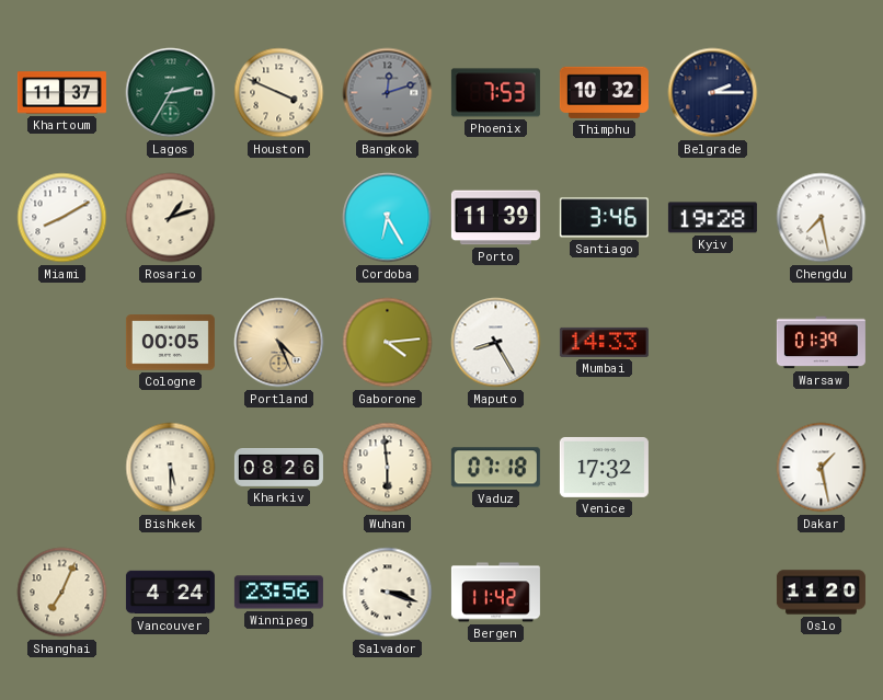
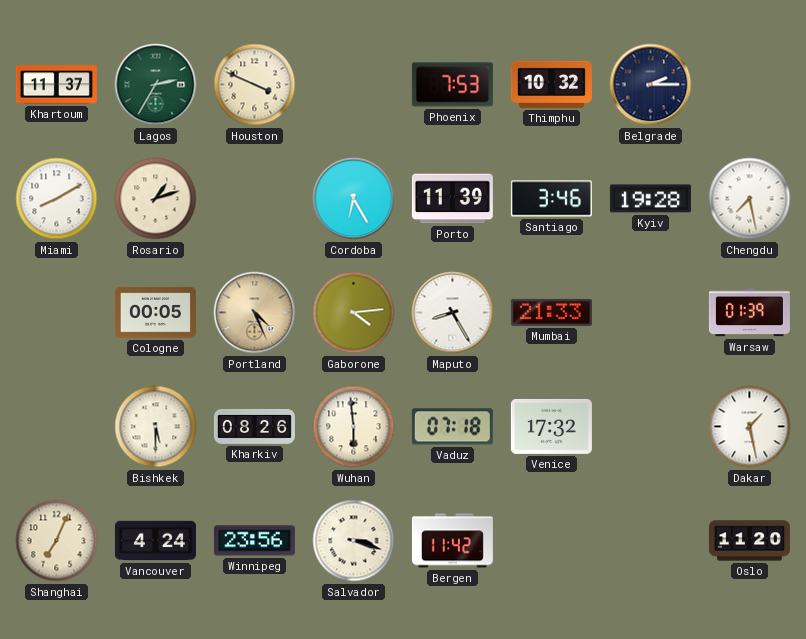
Bangkok: 12:12 -> none (388, 93)
Mumbai: 14:33 -> 21:33 (551, 312)
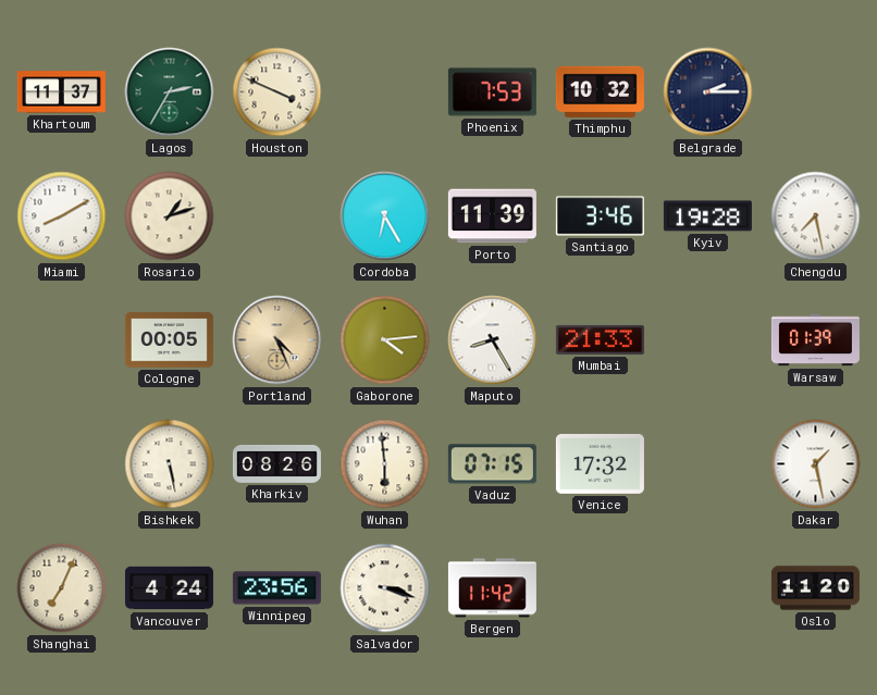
Bishkek: 5:30 -> 5:28 (170, 464)
Vaduz: 07:18 -> 07:15 (492, 464)
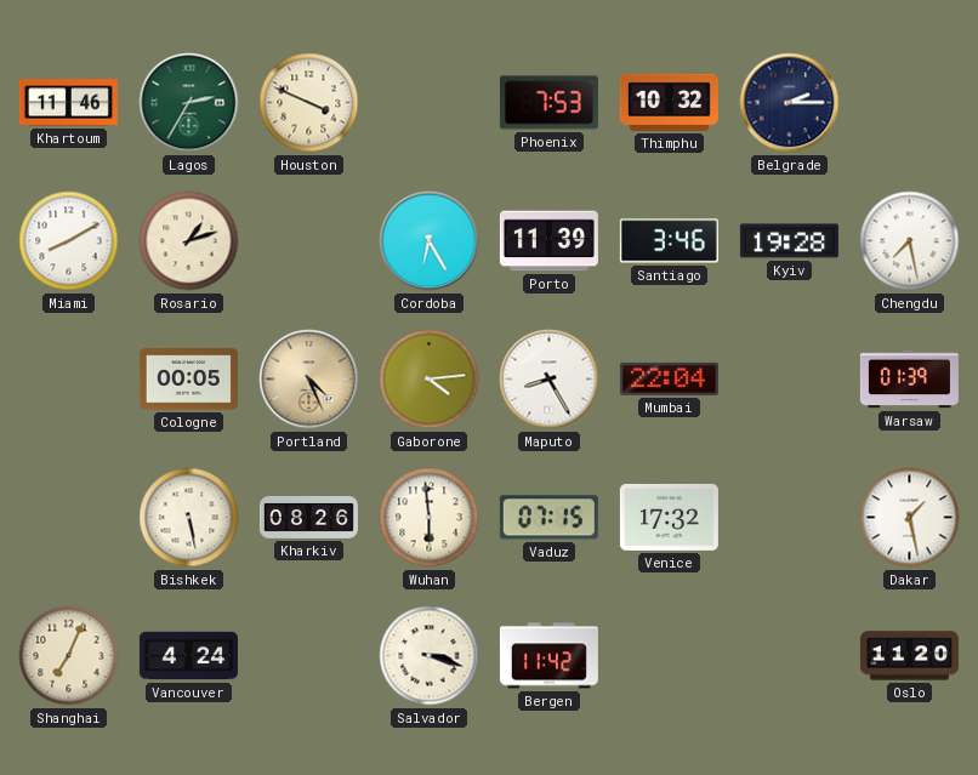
Khartoum: 11:37 -> 11:46 (68, 103)
Mumbai: 21:33 -> 22:04 (669, 378)
Winnipeg: 23:56 -> none (276, 588)
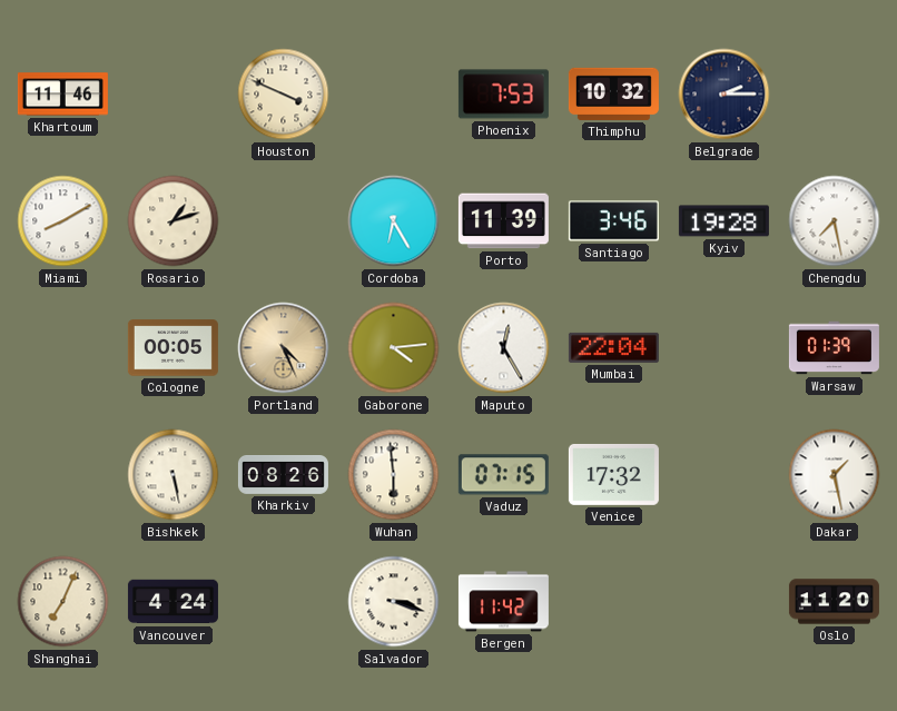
Lagos: 2:35 -> none (189, 103)
Maputo: 8:25 -> 12:25 (504, 348)
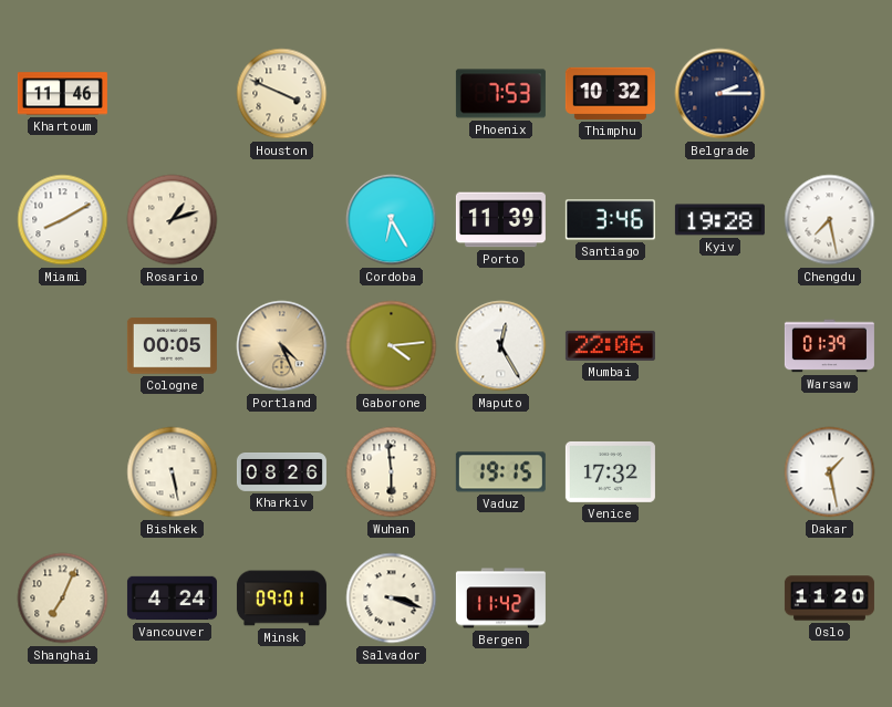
Mumbai: 22:04 -> 22:06 (610, 345)
Vaduz: 07:15 -> 19:15 (500, 472)
Minsk: none -> 09:01 (281, 599)
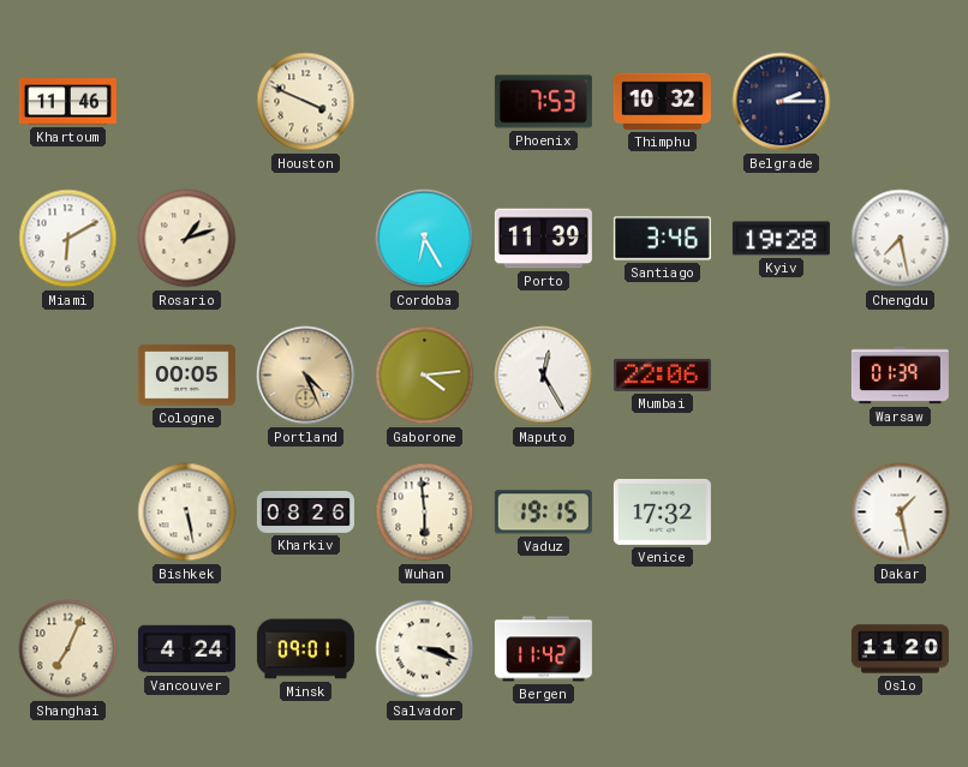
Miami: 8:10 -> 6:10 (68, 239)
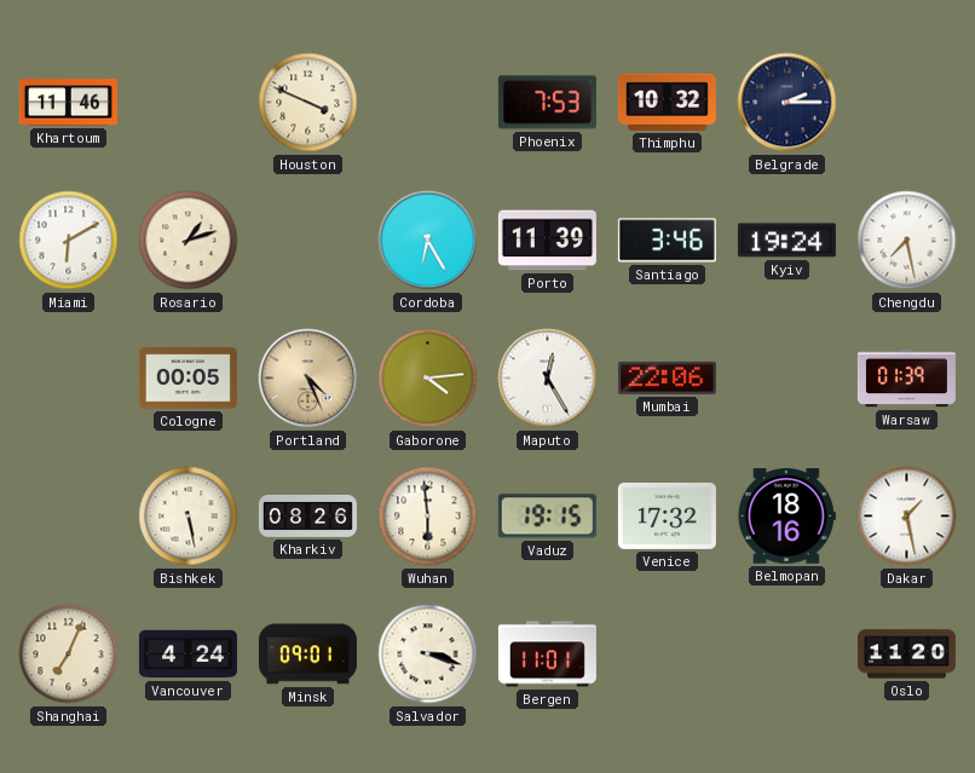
Kyiv: 19:28 -> 19:24 (786, 241)
Belmopan: none -> 18:16 (786, 517)
Bergen: 11:42 -> 11:01 (547, 654)
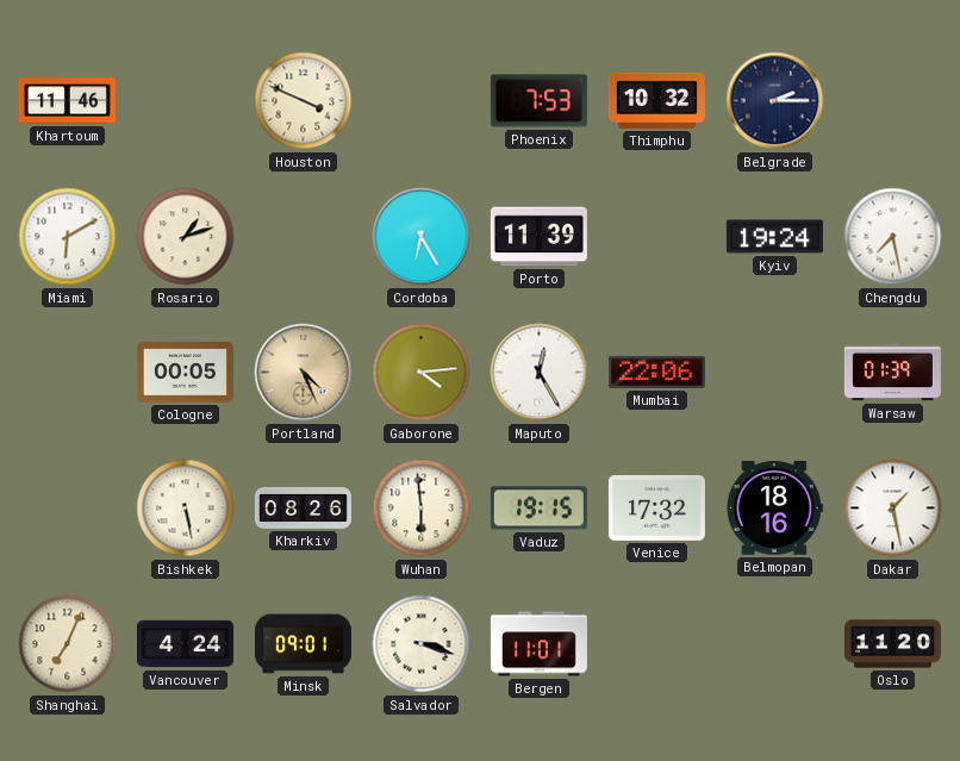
Santiago: 3:46 -> none (667, 241)
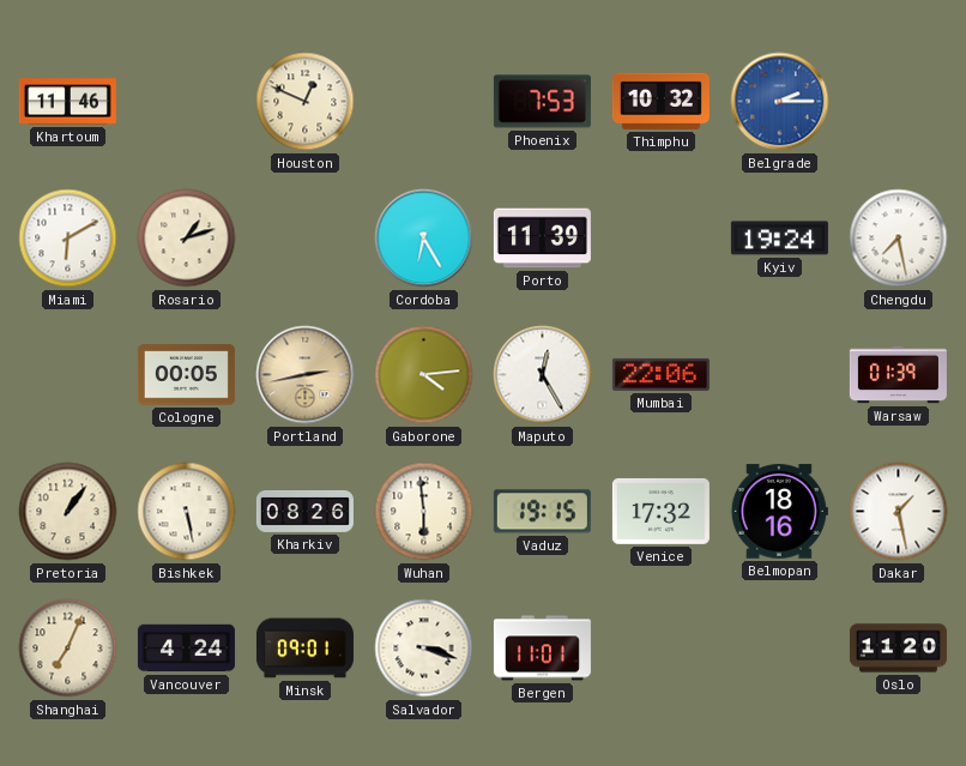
Houston: 3:49 -> 12:49 (306, 102)
Belgrade dial: navy -> blue (780, 102)
Portland: 4:26 -> 2:43 (306, 375)
Pretoria: none -> 1:06 (68, 512)
